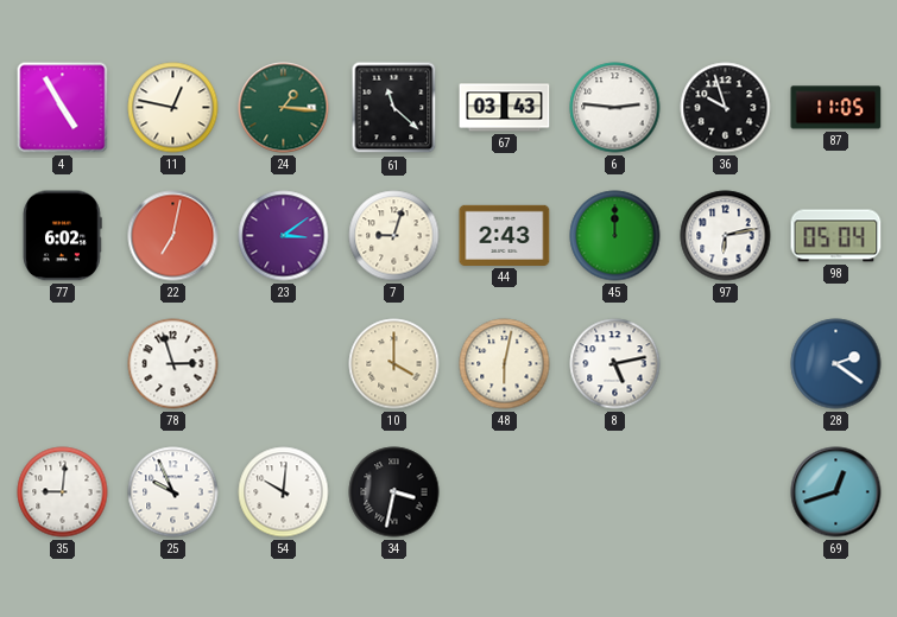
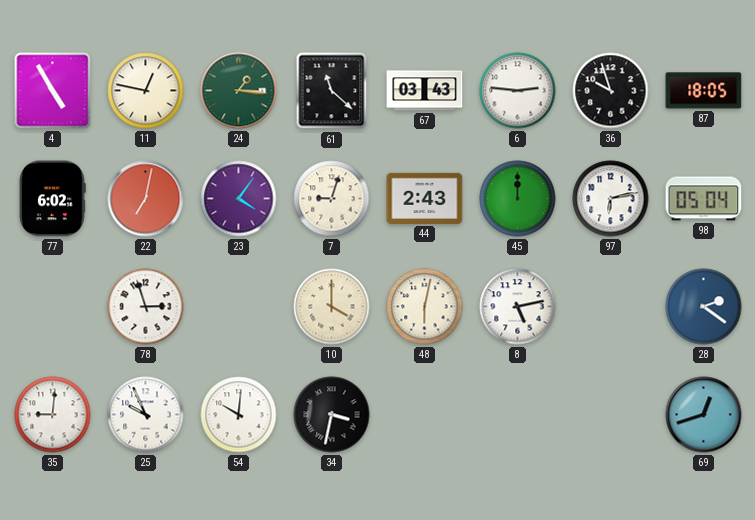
87: 11:05 -> 18:05 (704, 91)
23: 3:09 -> 4:06 (239, 199)
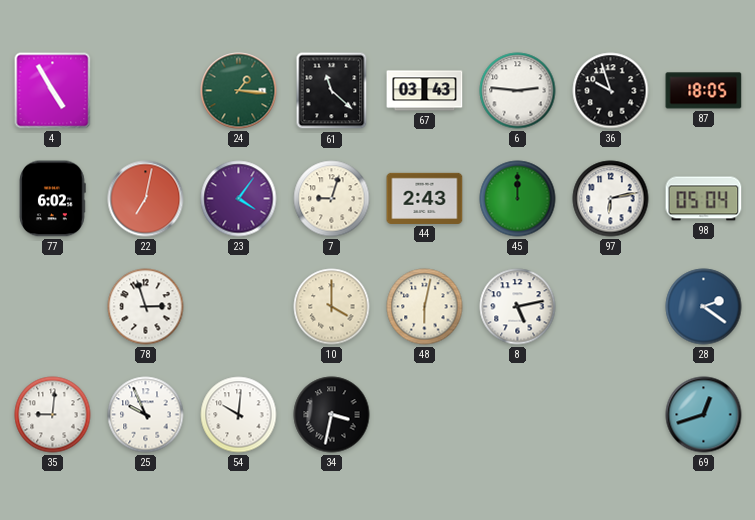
11: 12:47 -> none (146, 91)
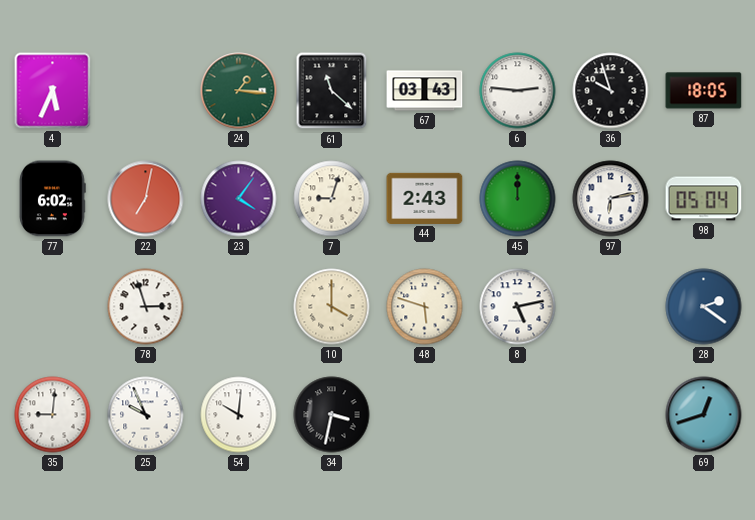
4: 4:55 -> 5:34 (53, 91)
48: 6:02 -> 5:48 (425, 307)
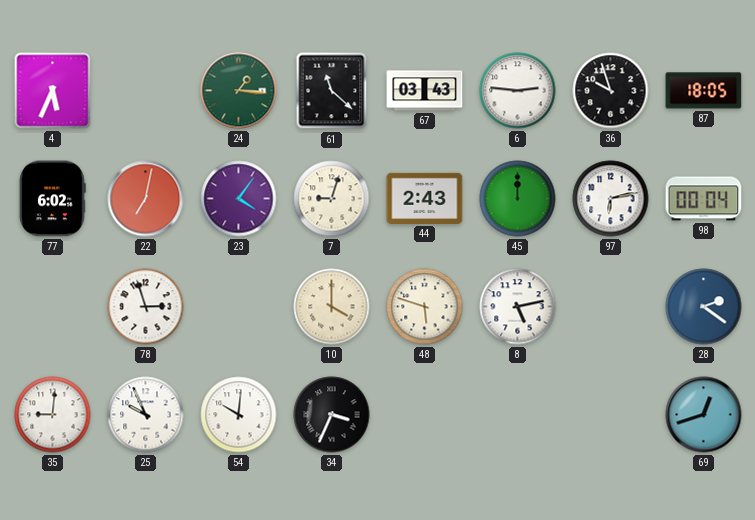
98: 05:04 -> 00:04 (704, 199)
34: 3:32 -> 3:34 (332, 415)
